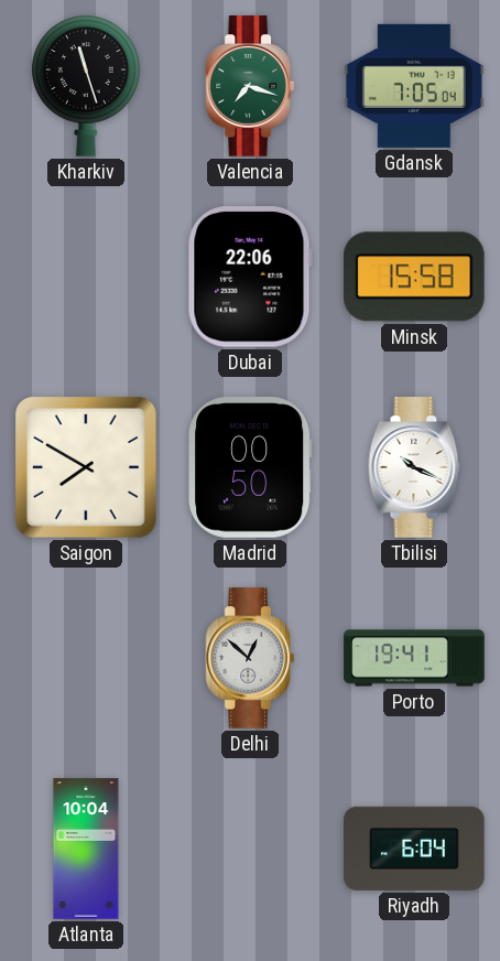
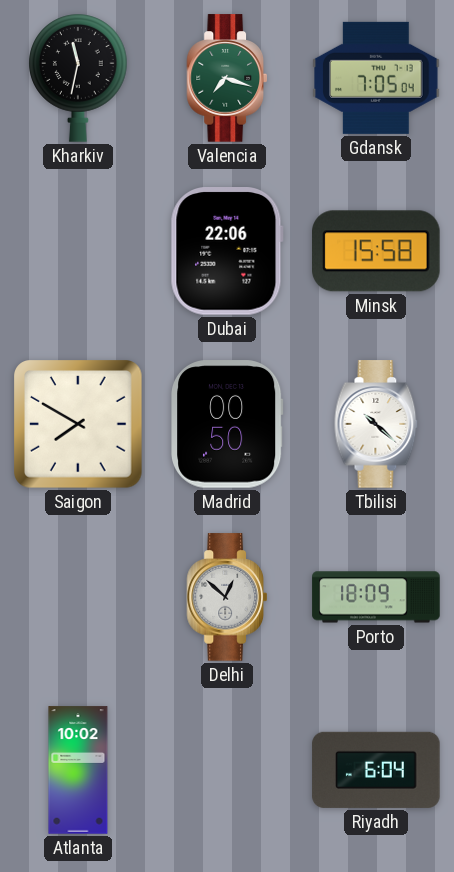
Kharkiv: 11:27 -> 11:32 (78, 78)
Tbilisi: 10:19 -> 10:22 (376, 424)
Porto: 19:41 -> 18:09 (376, 597)
Atlanta: 10:04 -> 10:02 (78, 770)
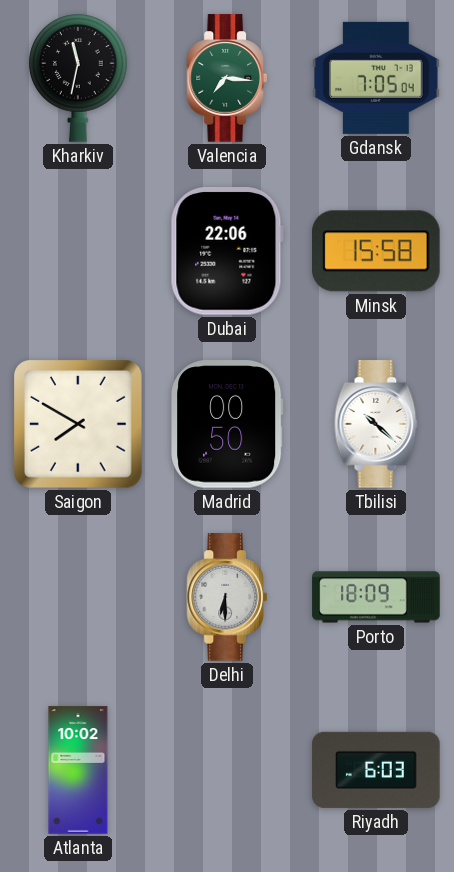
Valencia: 7:18 -> 7:16 (226, 78)
Delhi: 12:52 -> 6:30 (226, 597)
Riyadh: 6:04 -> 6:03 (376, 770)
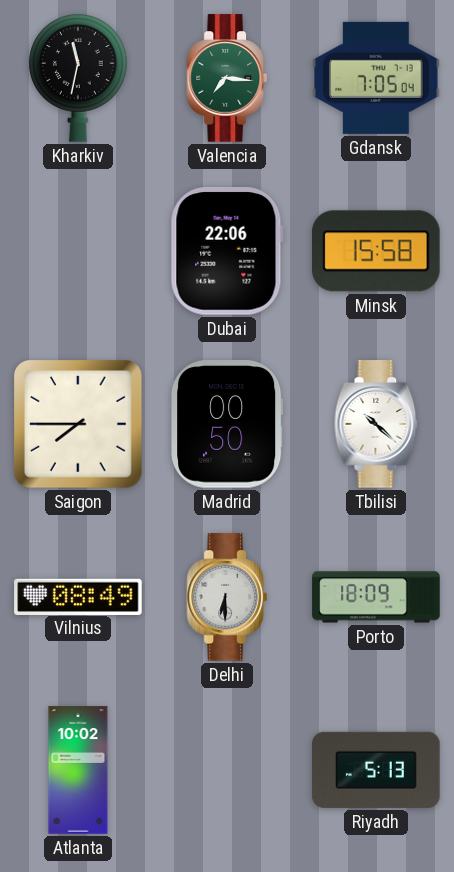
Saigon: 7:50 -> 7:45 (78, 424)
Vilnius: none -> 08:49 (78, 596)
Riyadh: 6:03 -> 5:13 (376, 770)
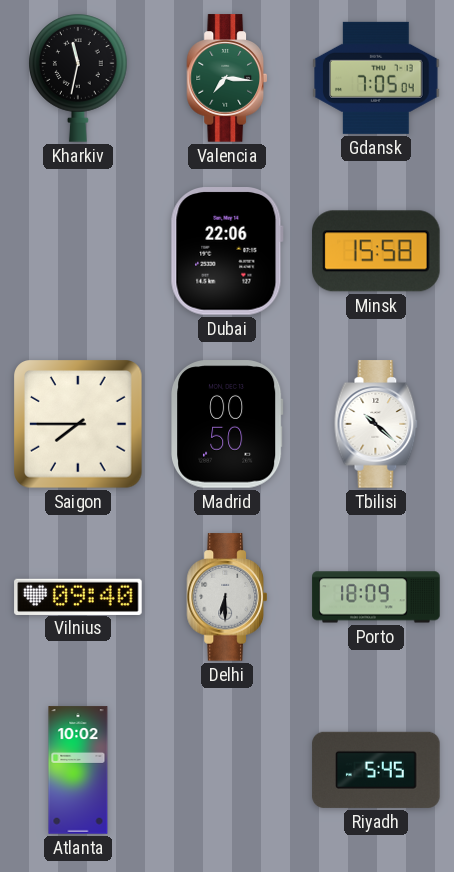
Vilnius: 08:49 -> 09:40 (78, 596)
Riyadh: 5:13 -> 5:45 (376, 770)
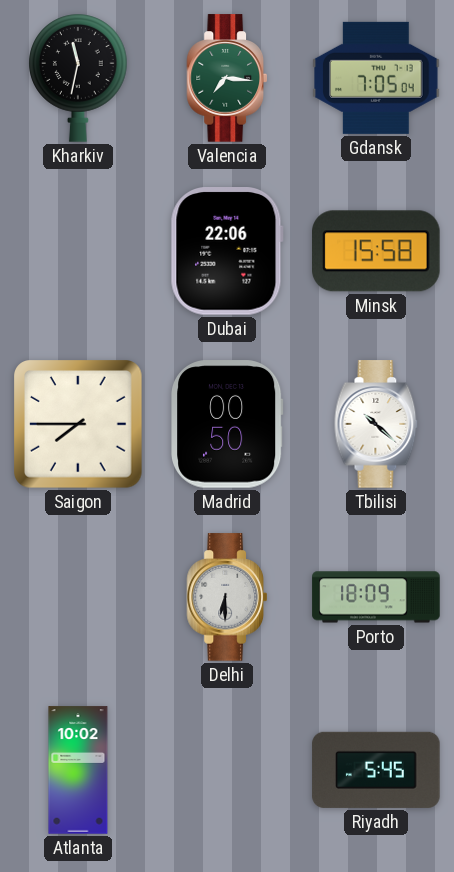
Vilnius: 09:40 -> none (78, 596)
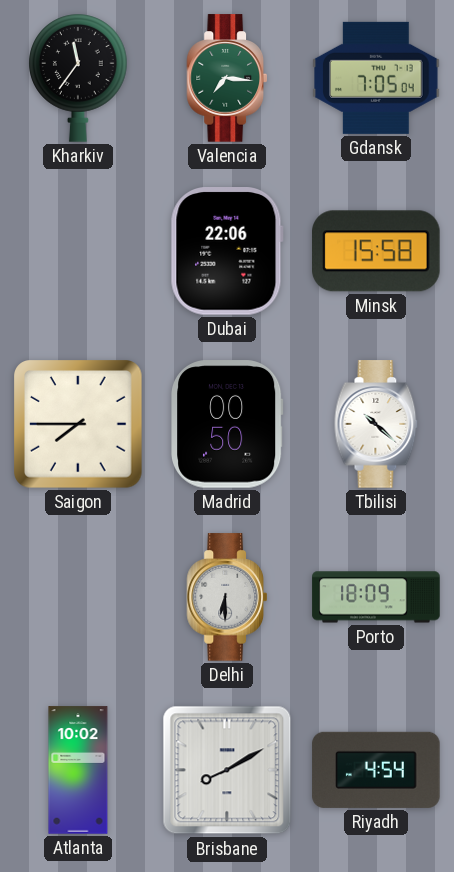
Kharkiv: 11:32 -> 11:36 (78, 78)
Brisbane: none -> 8:10 (227, 770)
Riyadh: 5:45 -> 4:54 (376, 770)
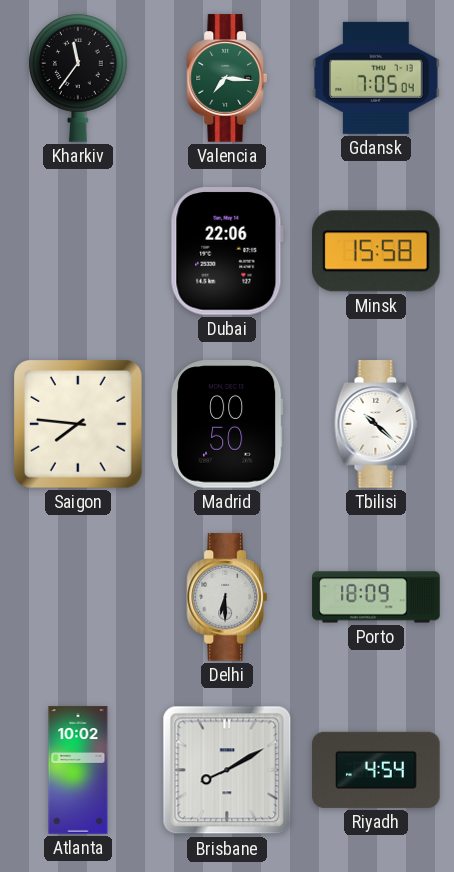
Saigon: 7:45 -> 7:46 (78, 424)
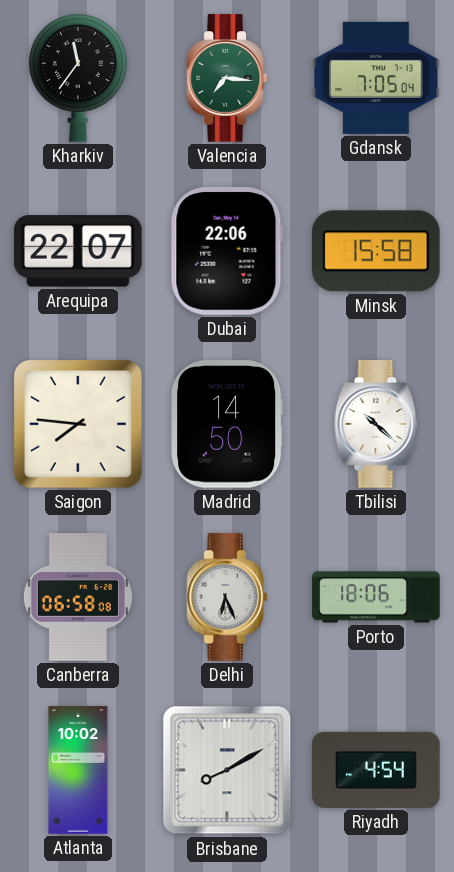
Arequipa: none -> 22:07 (78, 251)
Madrid: 00:50 -> 14:50 (228, 424)
Canberra: none -> 06:58 (78, 597)
Delhi: 6:30 -> 6:26 (226, 597)
Porto: 18:09 -> 18:06 (376, 597)
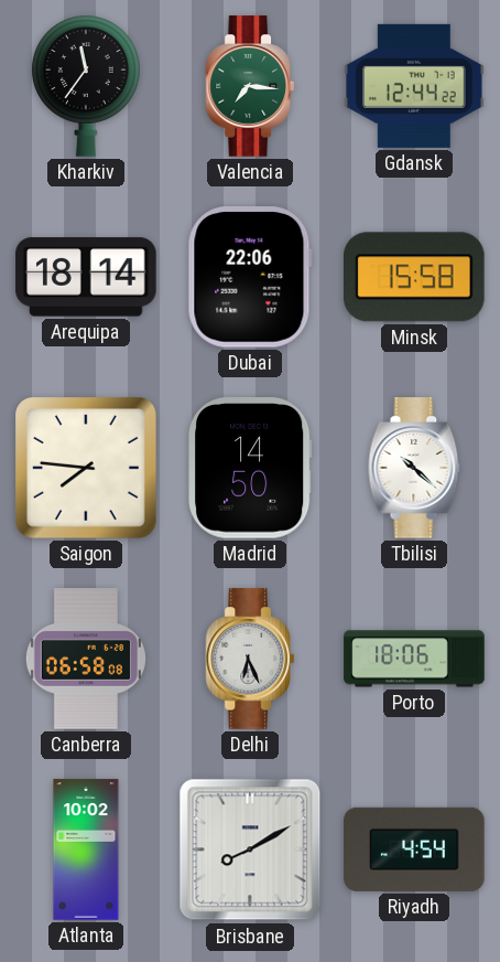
Gdansk: 7:05 -> 12:44 (414, 86)
Arequipa: 22:07 -> 18:14 (86, 277)
